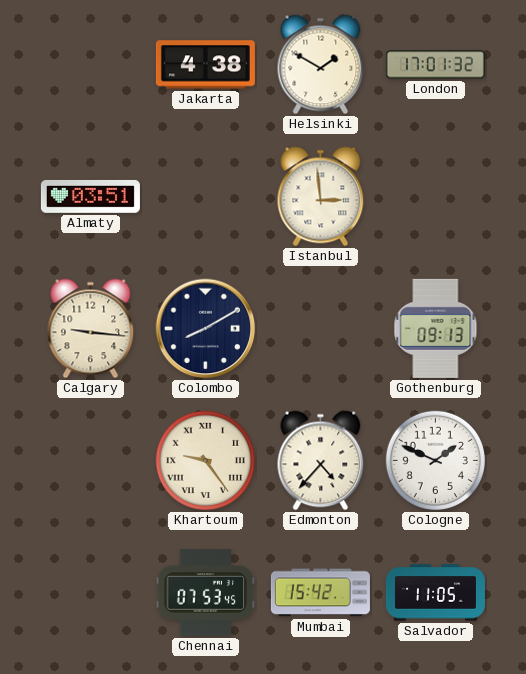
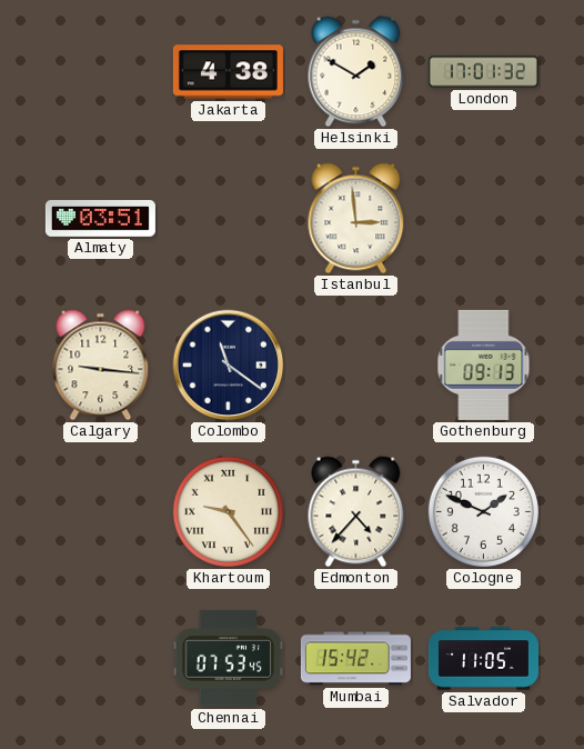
Colombo: 8:10 -> 11:21 (229, 366)
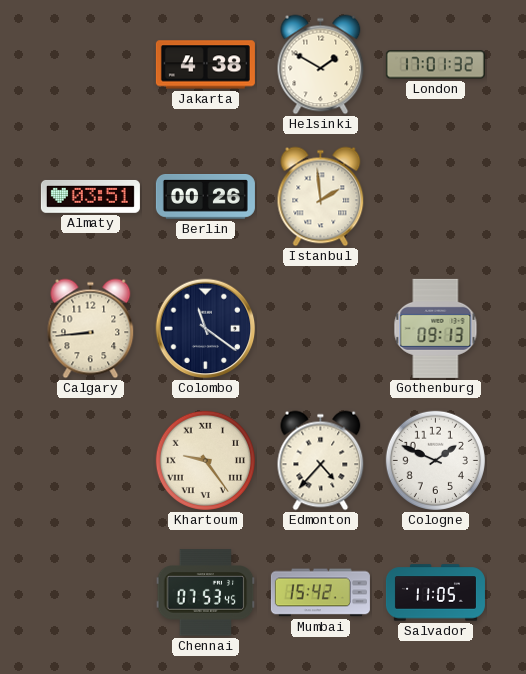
Berlin: none -> 00:26 (205, 197)
Istanbul: 2:59 -> 1:59 (321, 197)
Calgary: 9:16 -> 8:44 (91, 329)
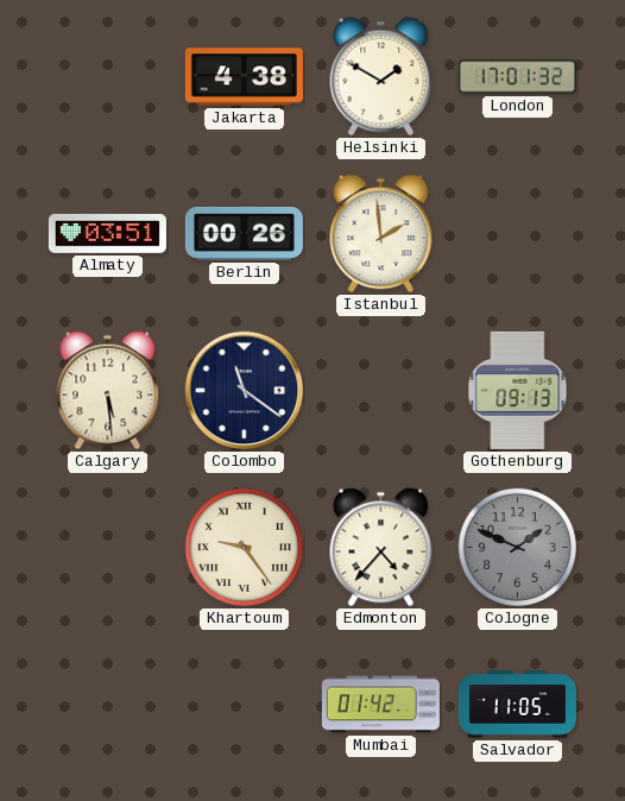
Calgary: 8:44 -> 5:29 (108, 391)
Cologne dial: white -> grey (517, 547)
Chennai: 07:53 -> none (206, 593)
Mumbai: 15:42 -> 01:42 (380, 705)
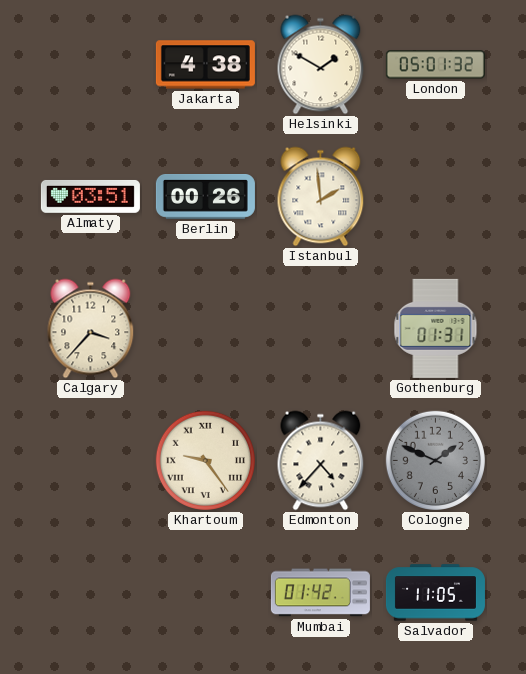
London: 17:01 -> 05:01 (435, 65)
Calgary: 5:29 -> 3:37 (91, 329)
Colombo: 11:21 -> none (245, 391)
Gothenburg: 09:13 -> 01:31 (436, 328)
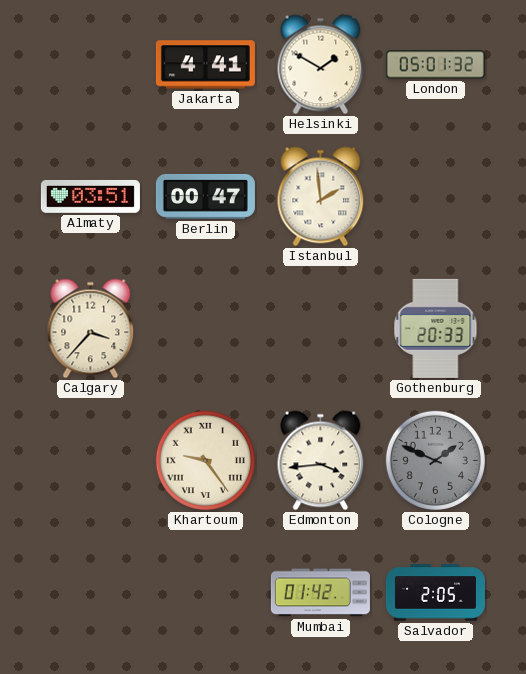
Jakarta: 4:38 -> 4:41 (205, 65)
Berlin: 00:26 -> 00:47 (205, 197)
Gothenburg: 01:31 -> 20:33 (436, 328)
Edmonton: 4:37 -> 3:44 (321, 461)
Salvador: 11:05 -> 2:05 (435, 593)
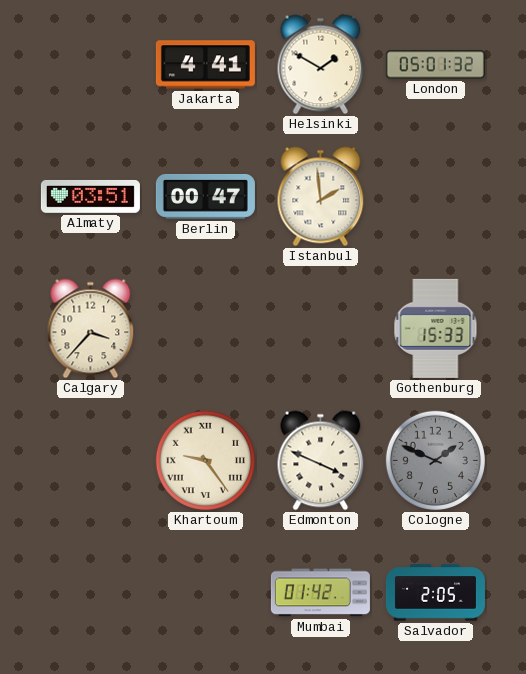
Gothenburg: 20:33 -> 15:33 (436, 328)
Edmonton: 3:44 -> 3:49 (321, 461)
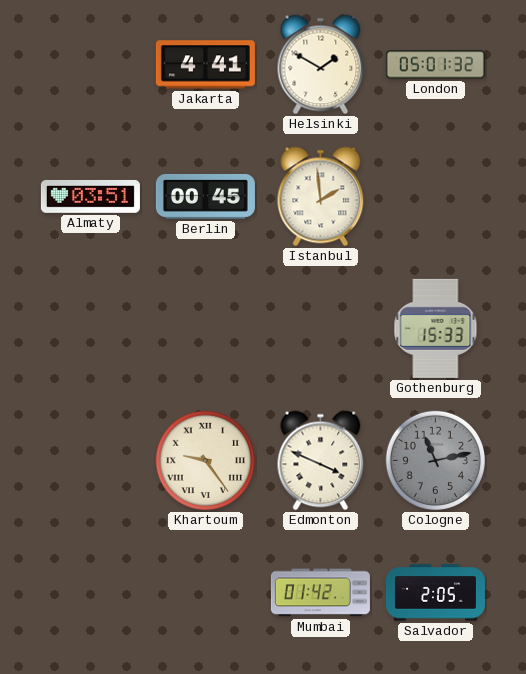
Berlin: 00:47 -> 00:45 (205, 197)
Calgary: 3:37 -> none (91, 329)
Cologne: 1:49 -> 11:13 (435, 460)
